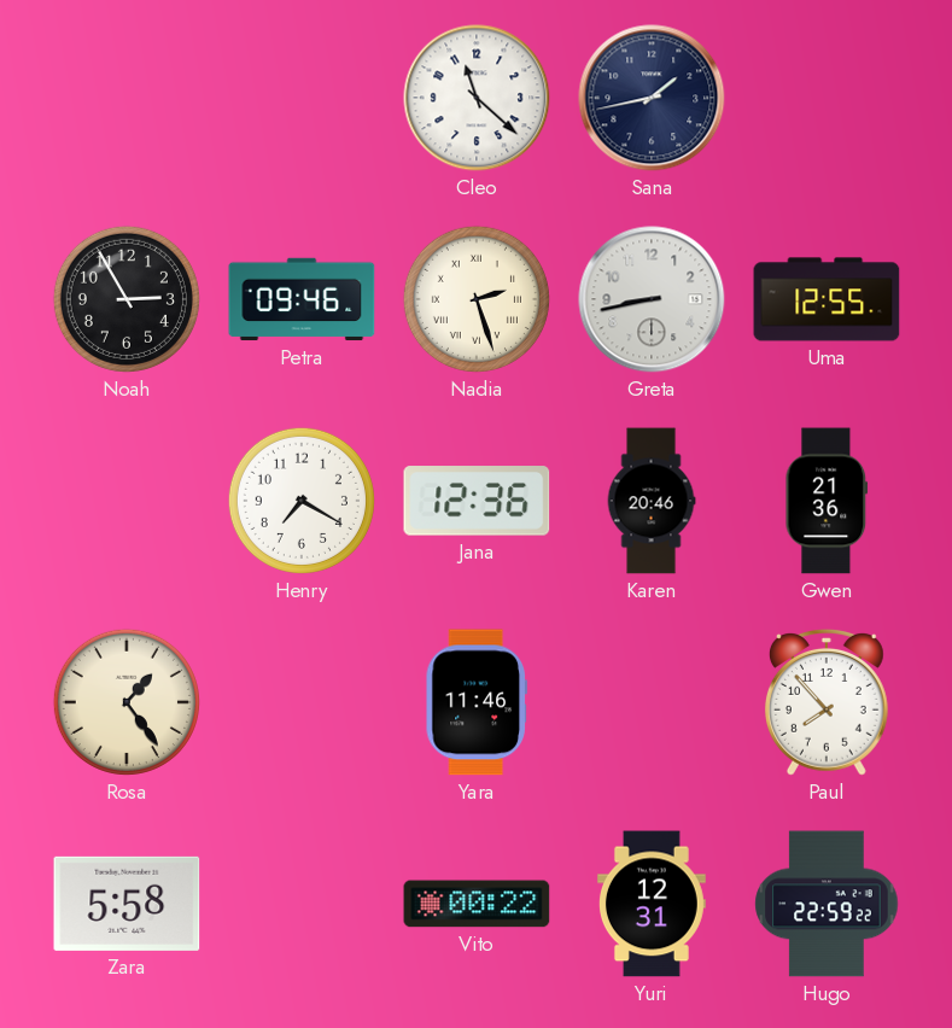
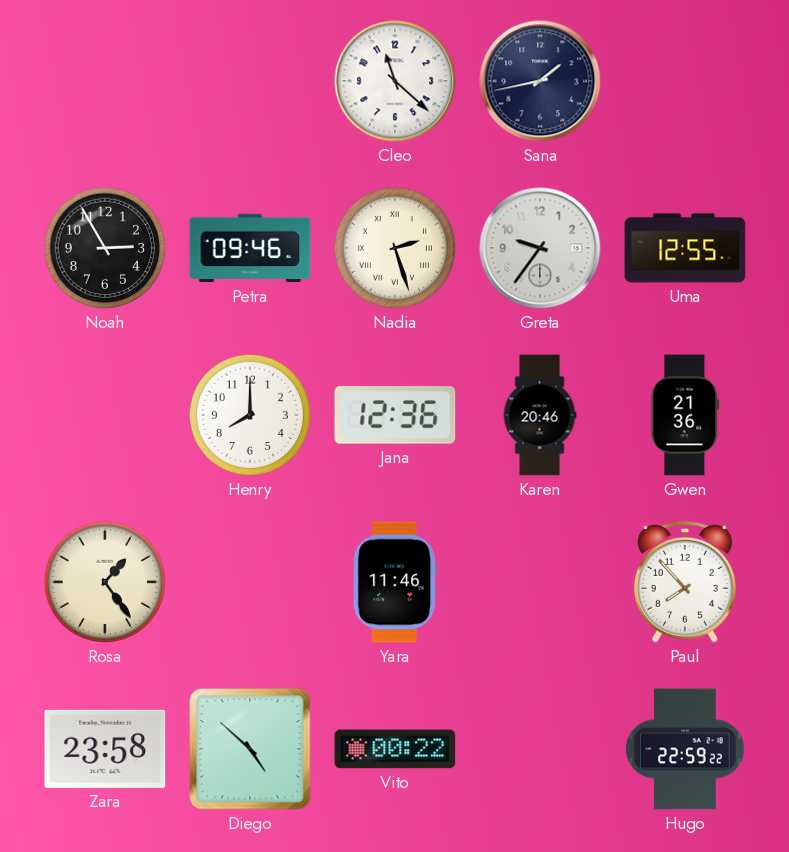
Greta: 8:43 -> 9:36 (540, 248)
Henry: 7:20 -> 8:00 (250, 415)
Zara: 5:58 -> 23:58 (105, 749)
Diego: none -> 4:52 (250, 749)
Yuri: 12:31 -> none (652, 904)
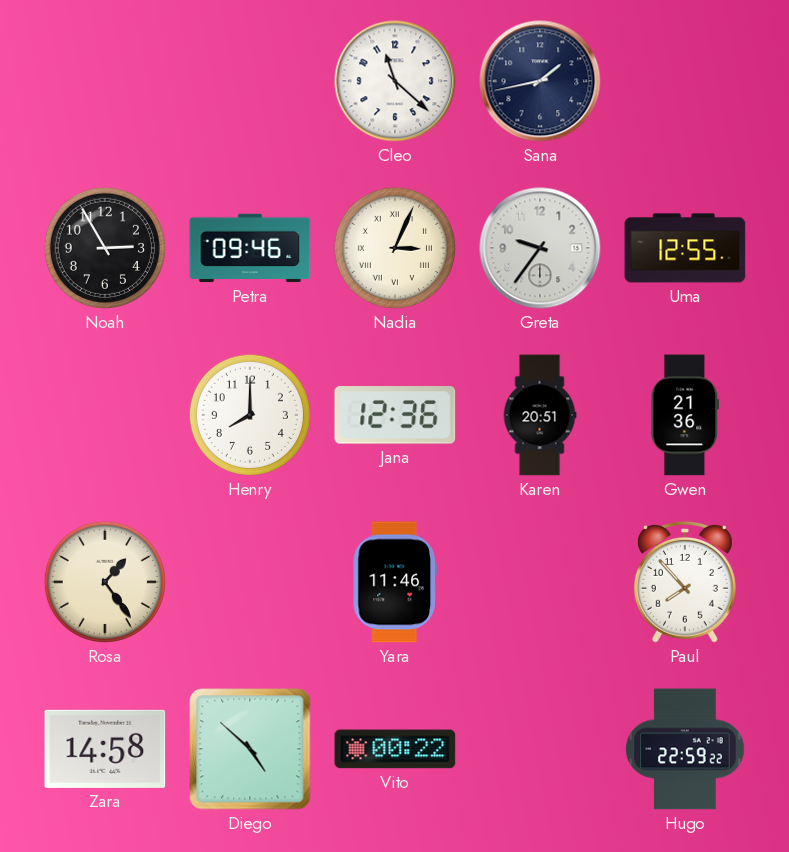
Nadia: 2:27 -> 3:04 (395, 248)
Karen: 20:46 -> 20:51 (540, 415)
Zara: 23:58 -> 14:58 (105, 749)
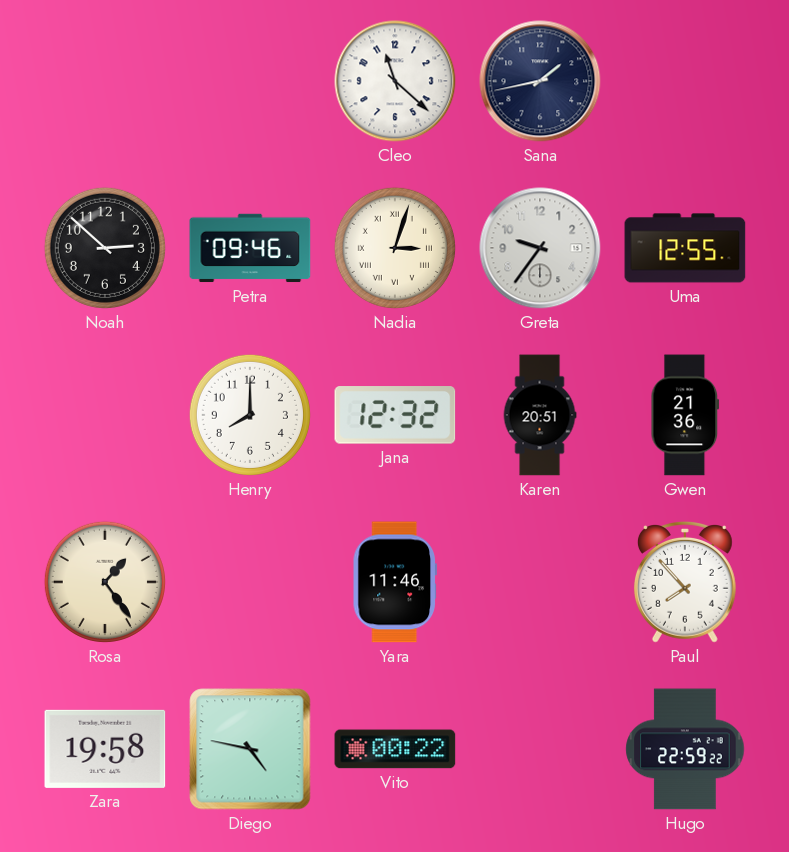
Noah: 2:55 -> 2:52 (105, 248)
Nadia: 3:04 -> 3:03 (395, 248)
Jana: 12:36 -> 12:32 (395, 415)
Zara: 14:58 -> 19:58 (105, 749)
Diego: 4:52 -> 4:47 (250, 749)
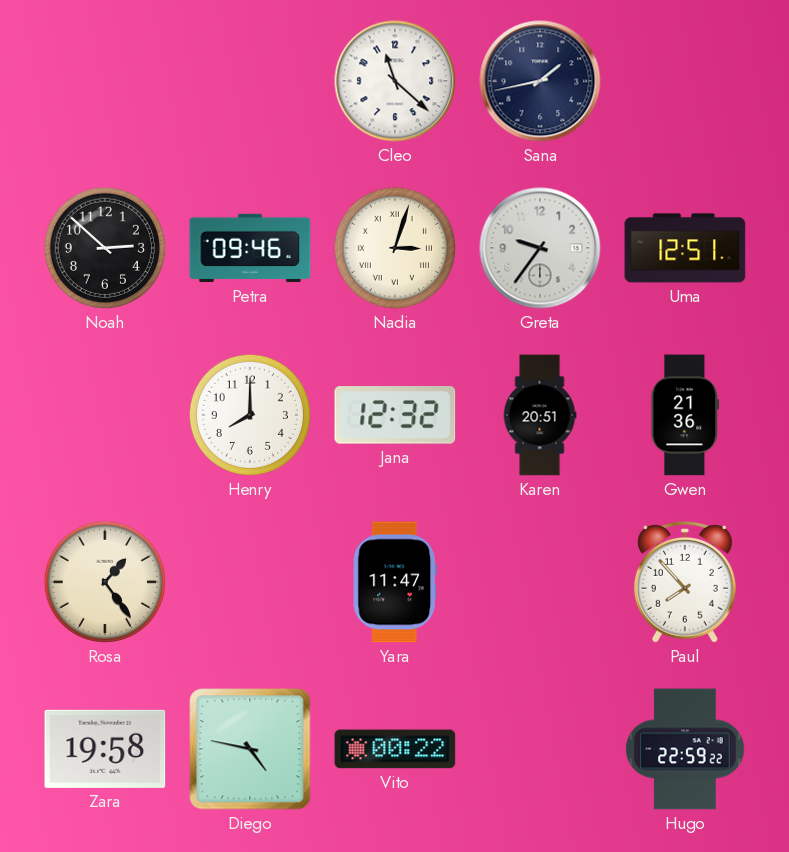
Uma: 12:55 -> 12:51 (685, 248)
Yara: 11:46 -> 11:47 (395, 582)
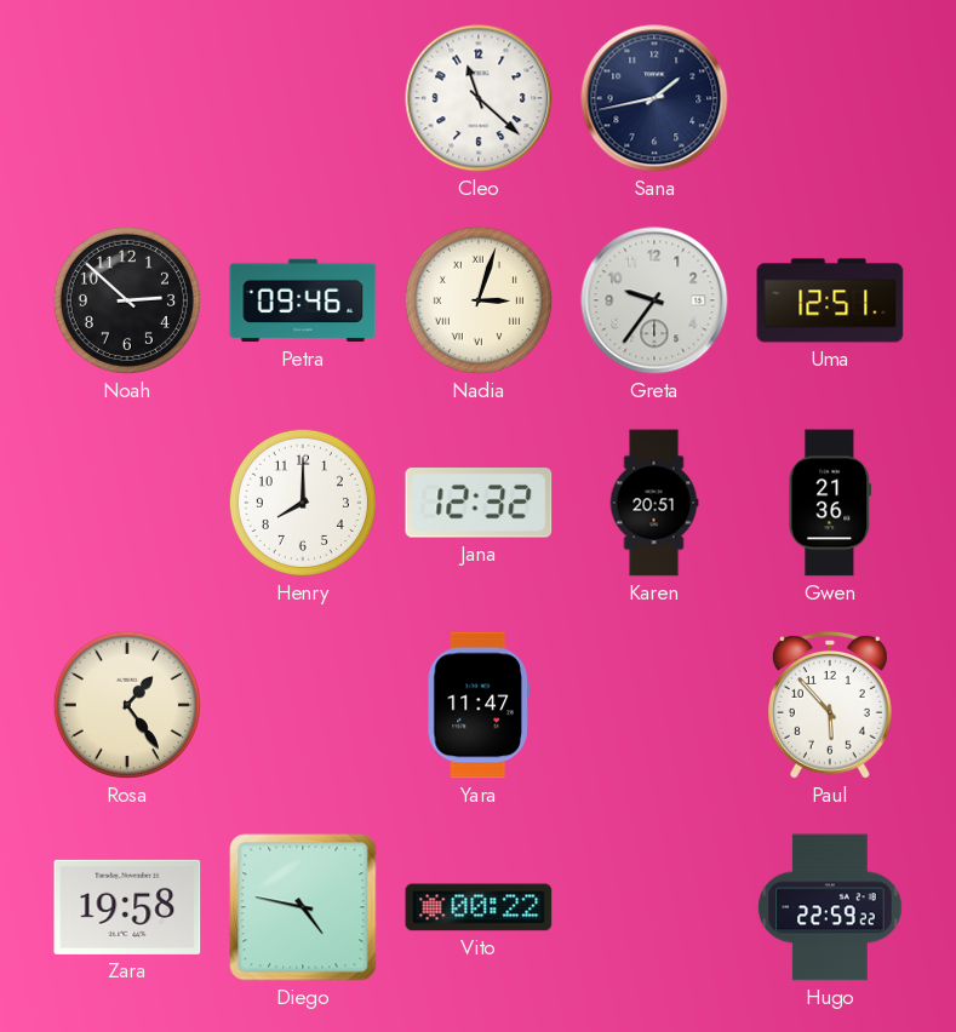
Paul: 7:53 -> 5:53 (830, 705)
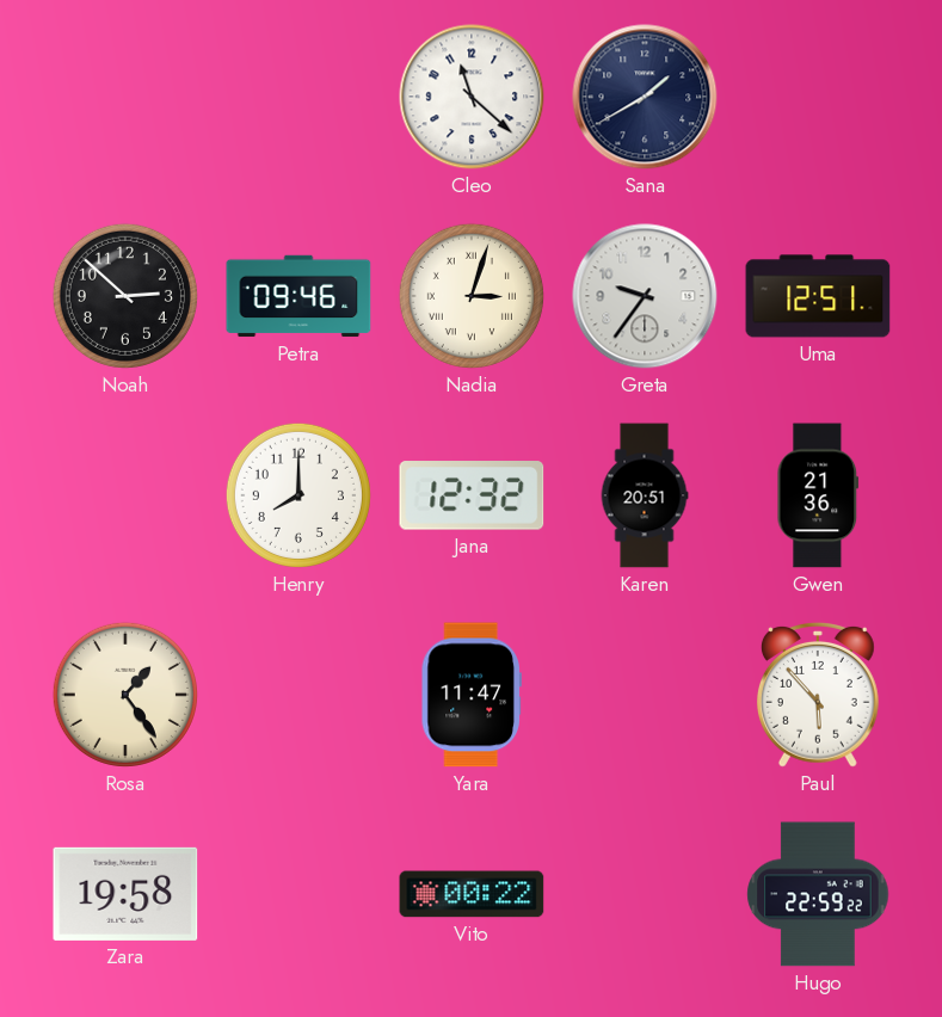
Sana: 1:43 -> 1:40 (645, 97)
Diego: 4:47 -> none (303, 907)
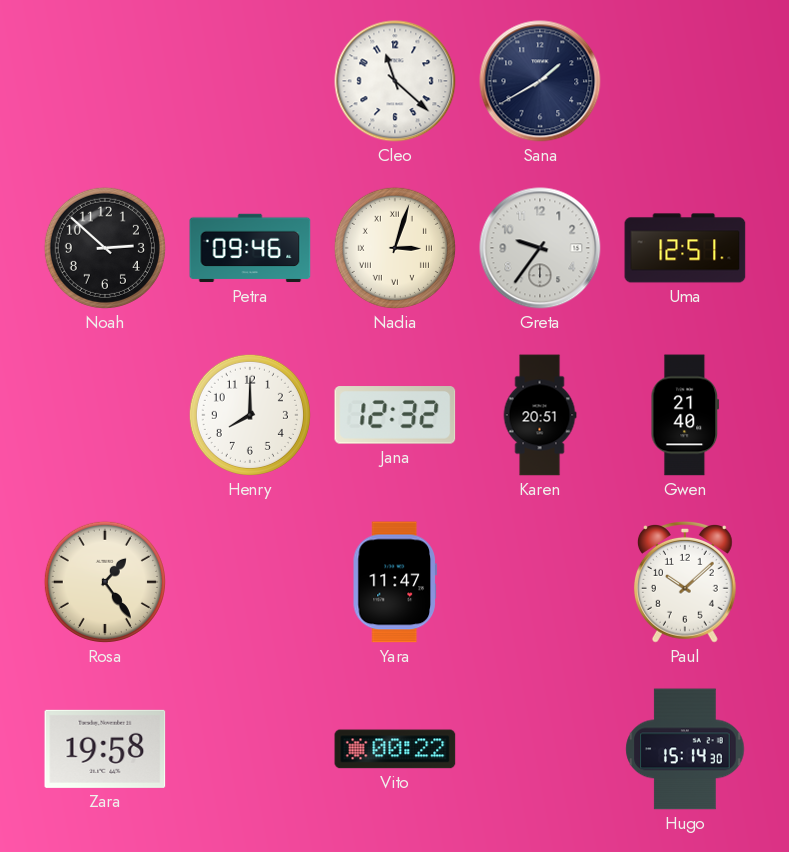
Gwen: 21:36 -> 21:40 (685, 415)
Paul: 5:53 -> 10:08 (685, 582)
Hugo: 22:59 -> 15:14 (685, 749)
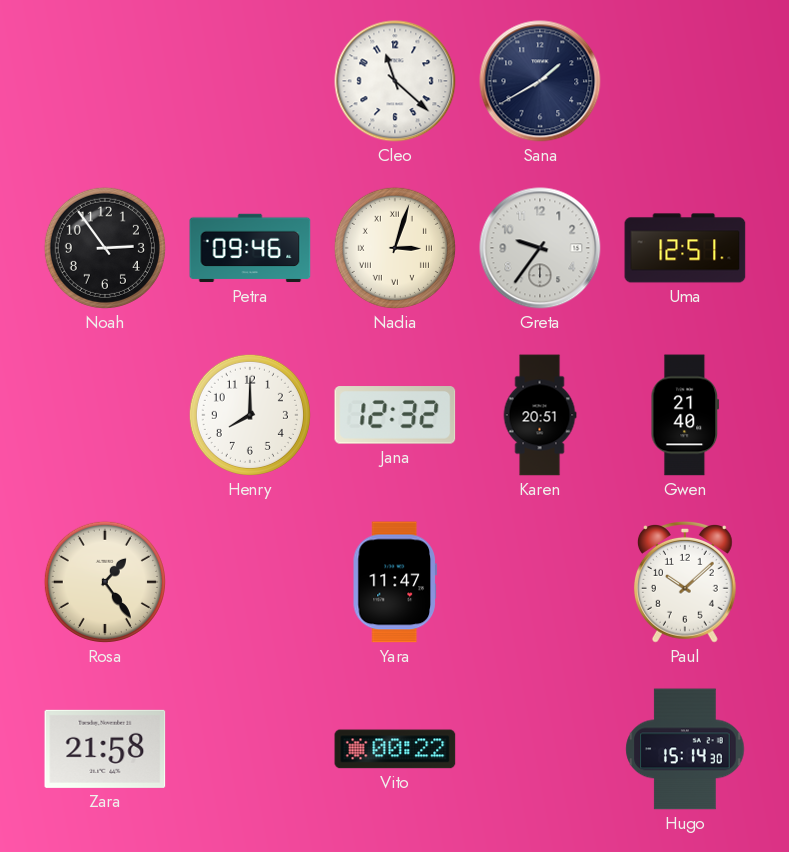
Noah: 2:52 -> 2:54 (105, 248)
Zara: 19:58 -> 21:58 (105, 749)
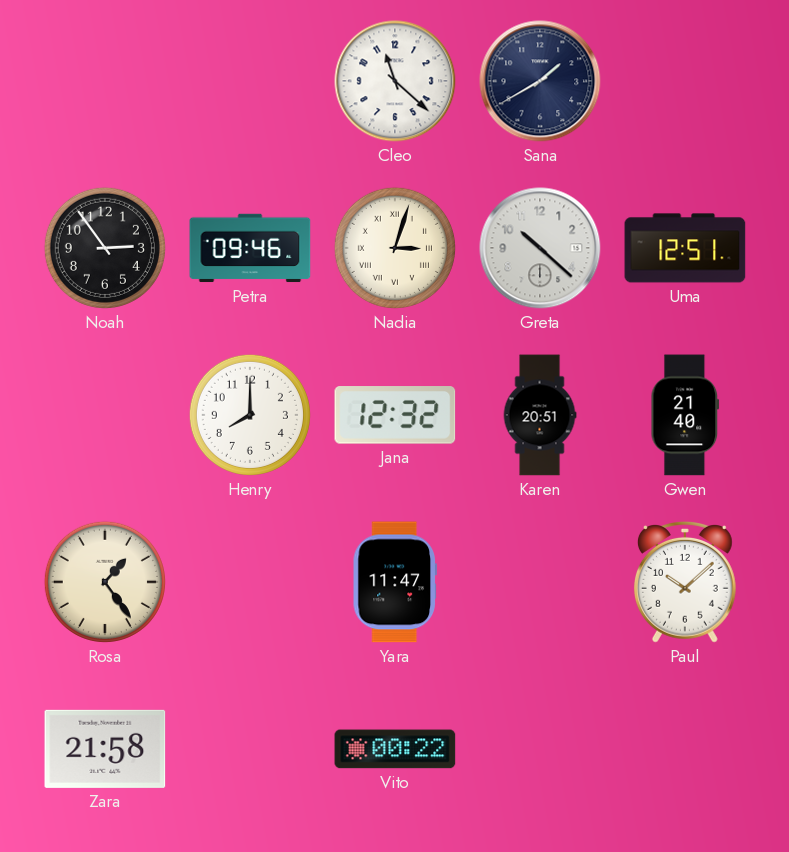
Greta: 9:36 -> 10:22 (540, 248)
Hugo: 15:14 -> none (685, 749)
